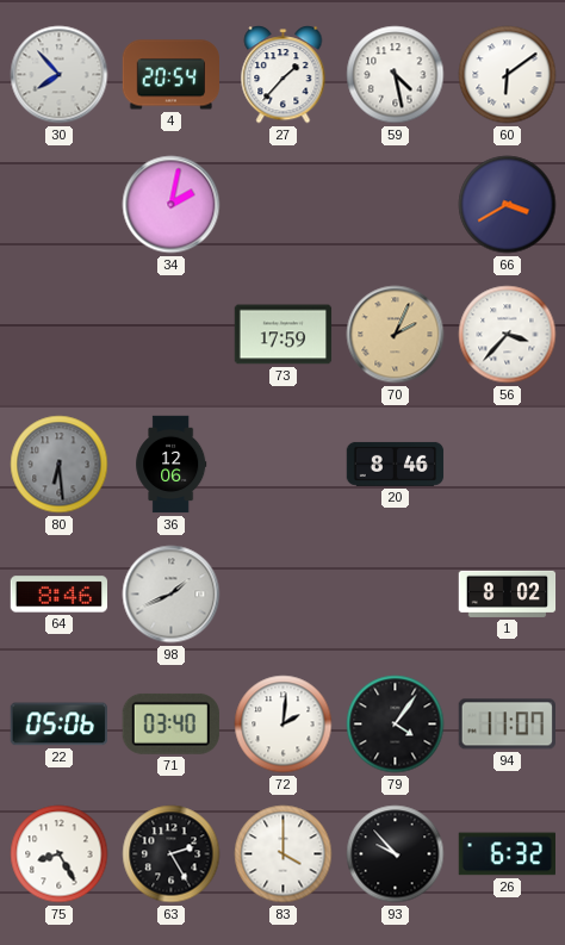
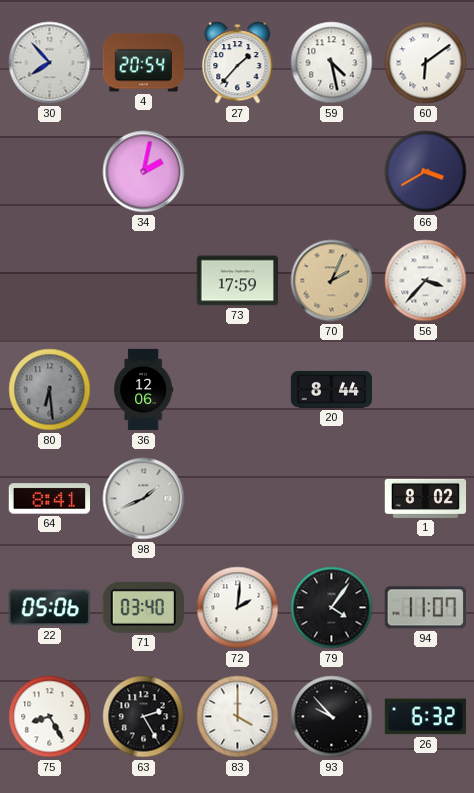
20: 8:46 -> 8:44 (332, 389)
64: 8:46 -> 8:41 (49, 499)
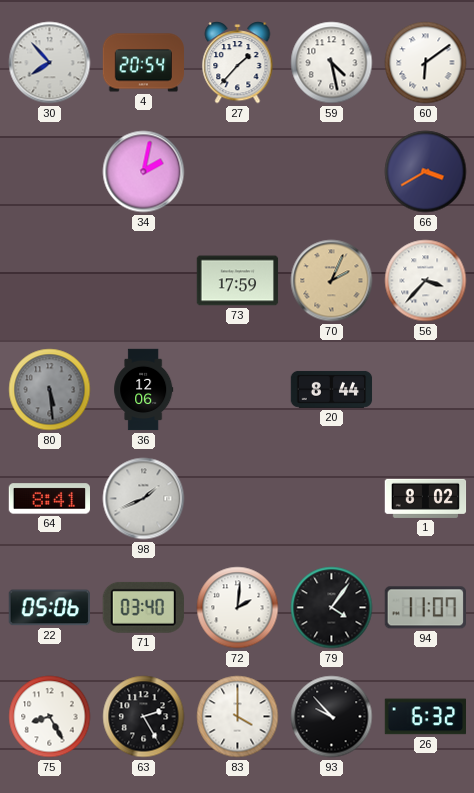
80: 6:29 -> 5:29 (50, 390)
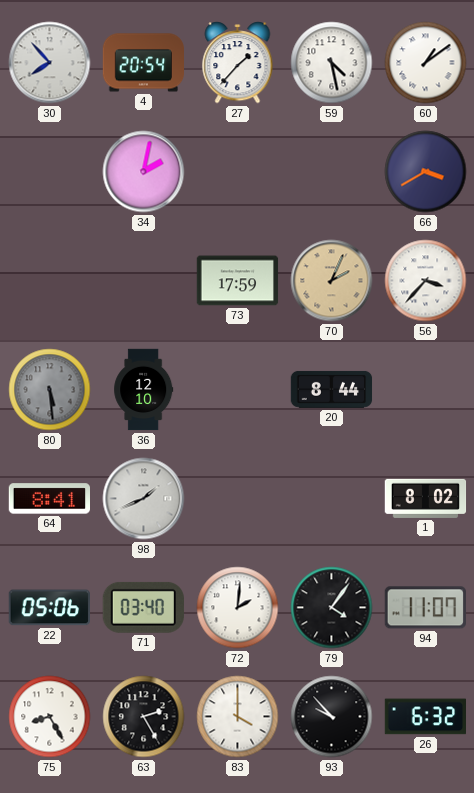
60: 6:09 -> 1:09 (426, 63)
36: 12:06 -> 12:10 (144, 390)
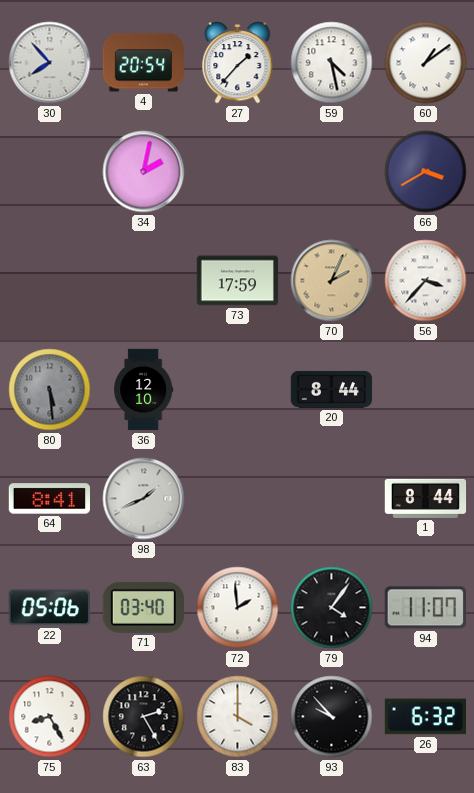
1: 8:02 -> 8:44 (426, 498)
72: 2:01 -> 1:59 (238, 608)
